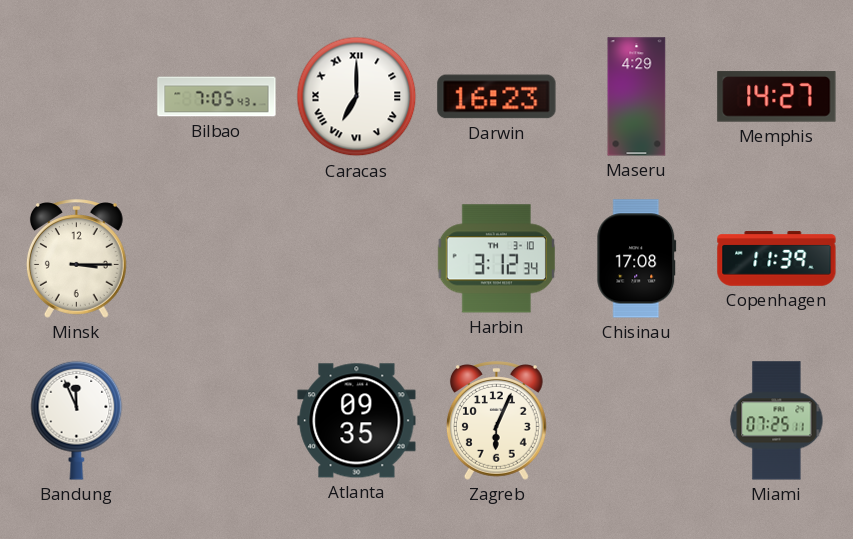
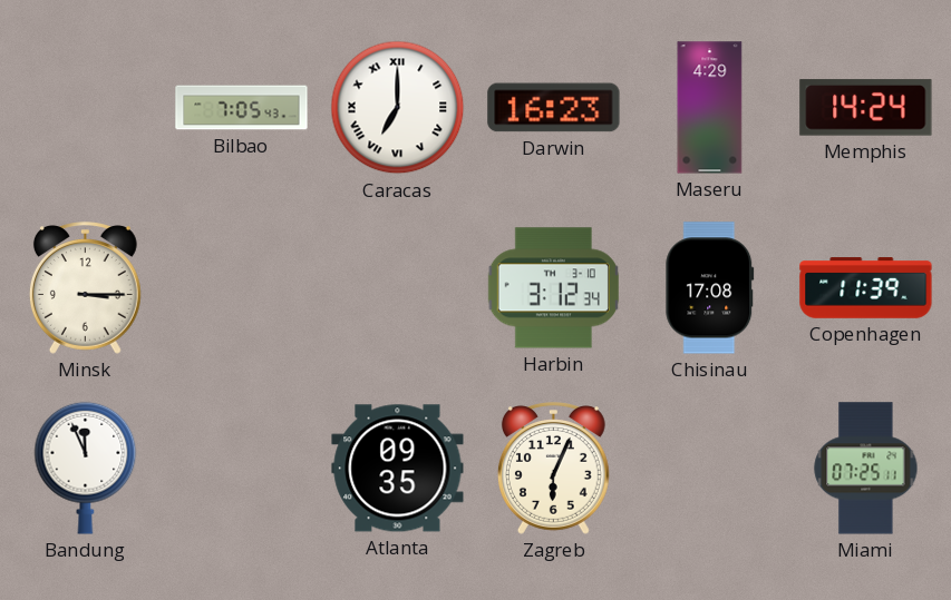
Memphis: 14:27 -> 14:24 (866, 108)
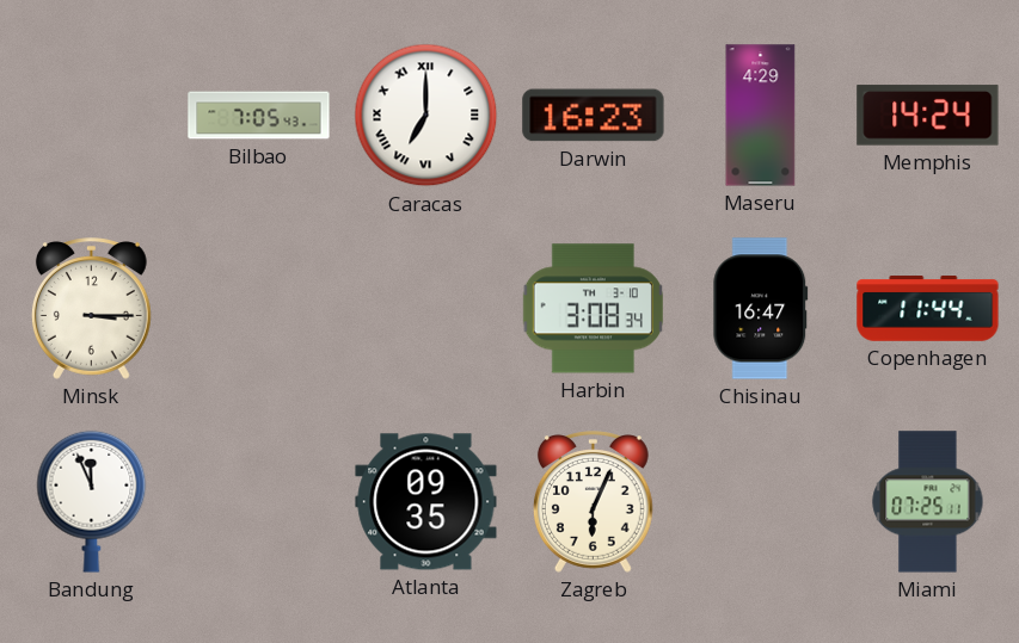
Harbin: 3:12 -> 3:08 (593, 309)
Chisinau: 17:08 -> 16:47 (761, 309)
Copenhagen: 11:39 -> 11:44 (928, 309)
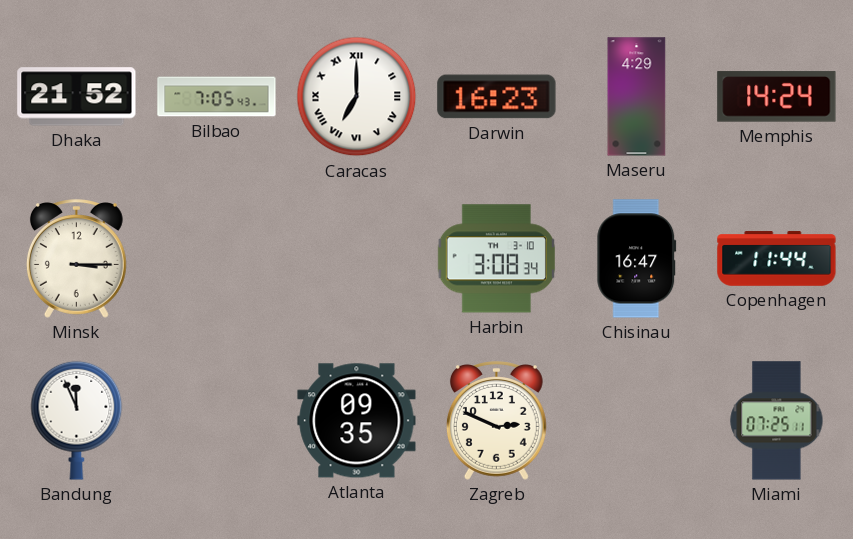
Dhaka: none -> 21:52 (77, 97)
Zagreb: 6:04 -> 2:49 (496, 421)
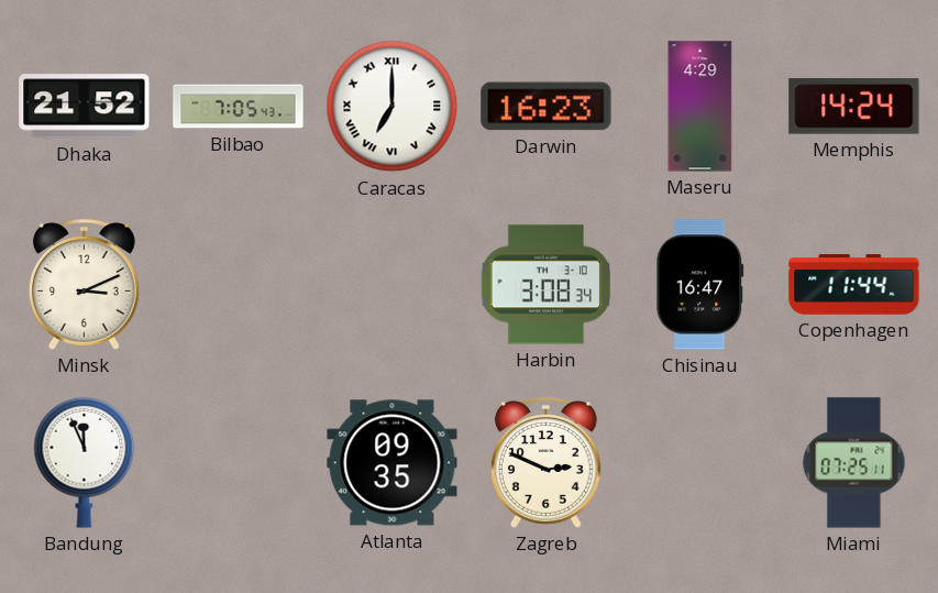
Minsk: 3:15 -> 3:11 (84, 285)
